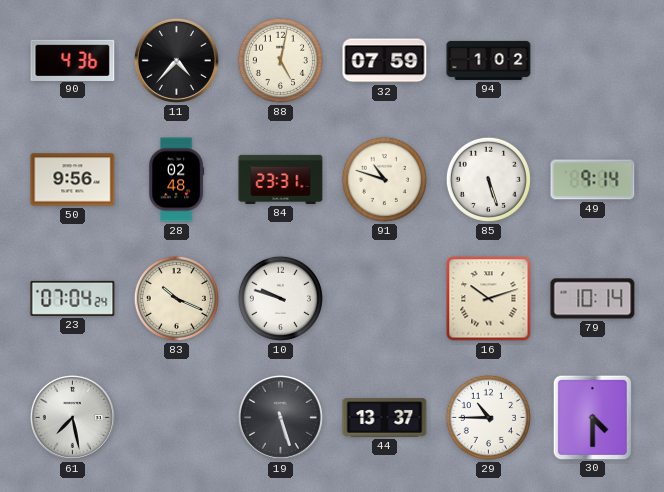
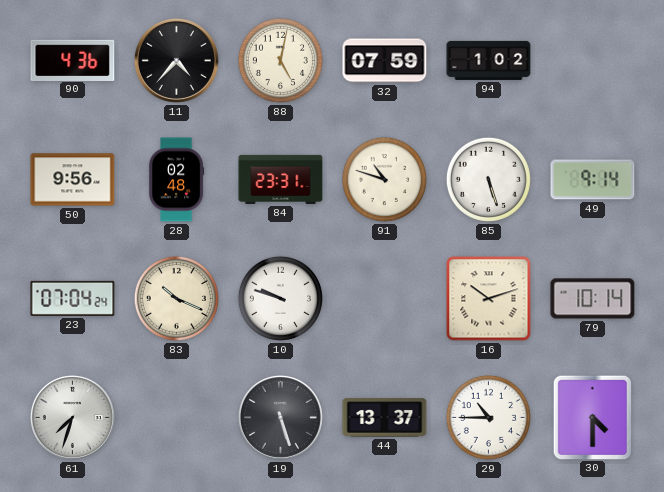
61: 7:28 -> 7:33 (72, 417)
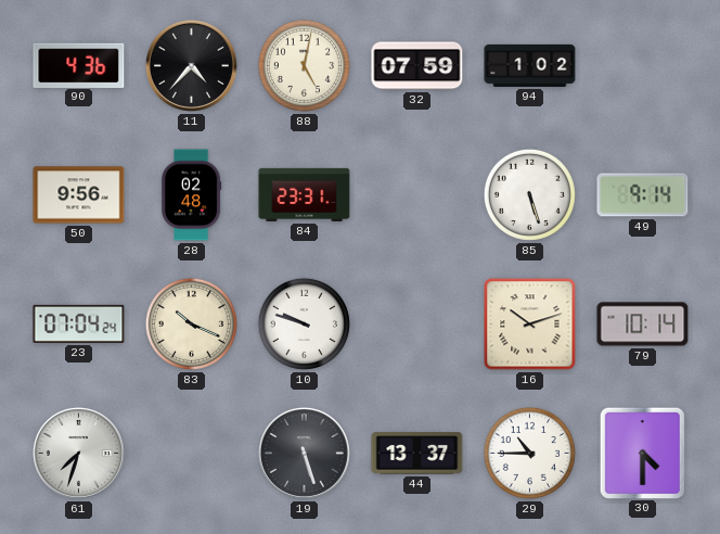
91: 10:48 -> none (384, 179)
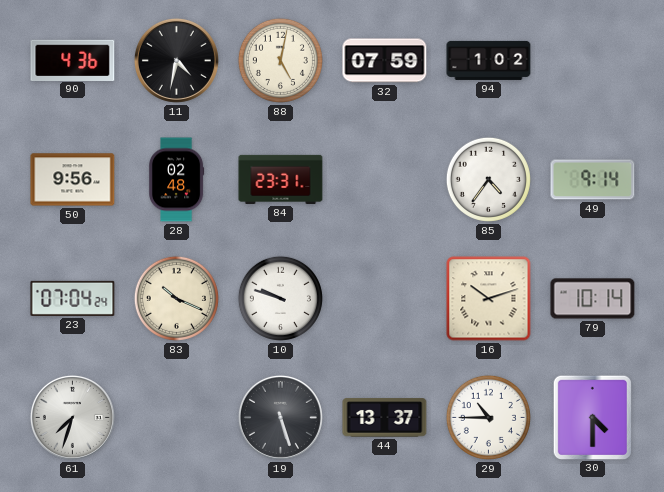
11: 4:37 -> 4:32 (176, 60)
85: 5:27 -> 4:36 (488, 179)
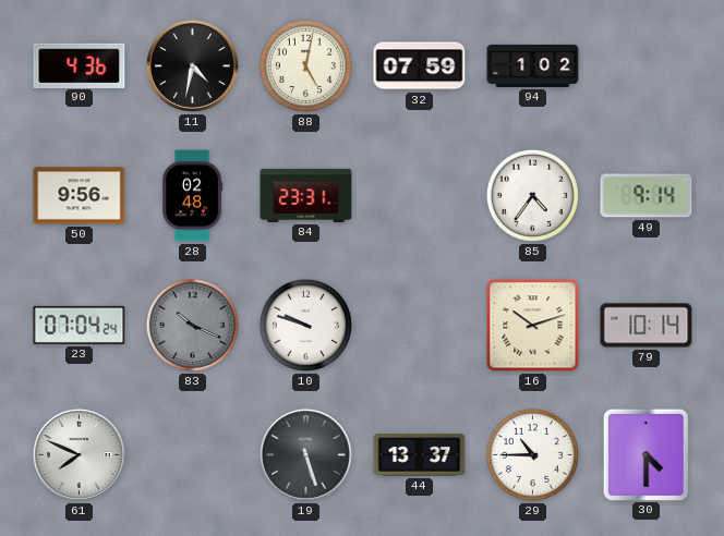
83 dial: cream -> grey (192, 325)
61: 7:33 -> 7:49 (79, 454)
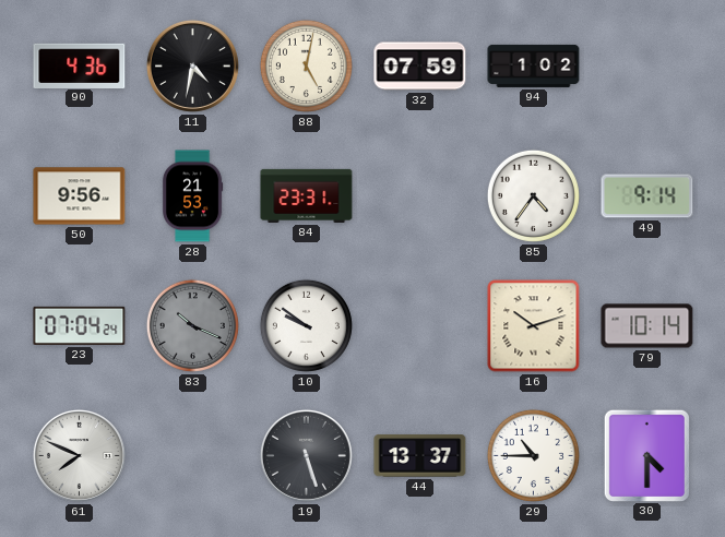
28: 02:48 -> 21:53 (192, 196)
10: 9:48 -> 9:51 (306, 325)
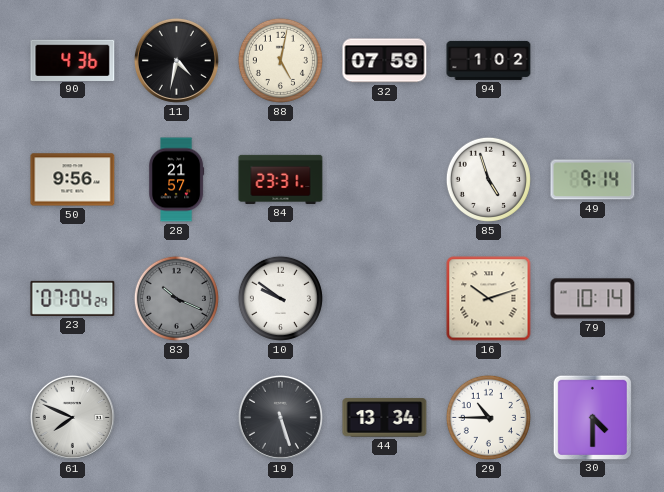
28: 21:53 -> 21:57 (176, 180)
85: 4:36 -> 4:57 (488, 179)
44: 13:37 -> 13:34 (385, 418)
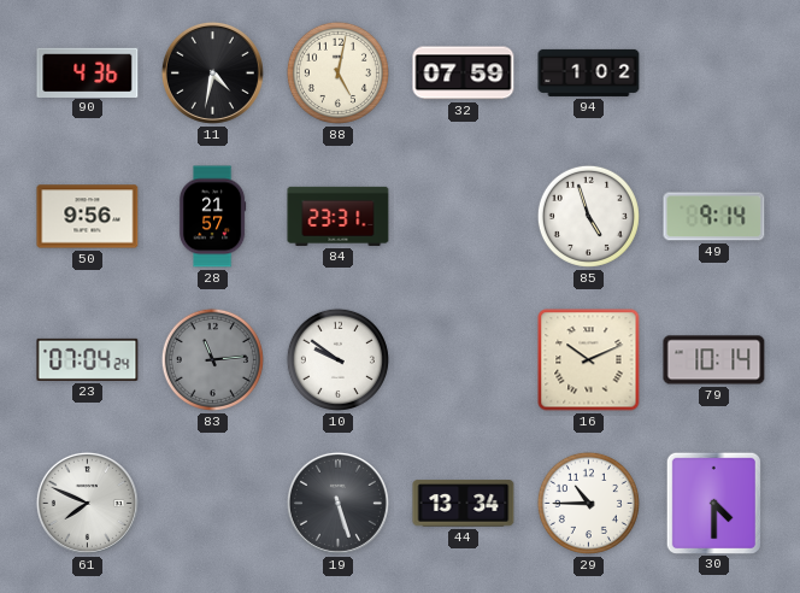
83: 10:19 -> 11:14 (212, 359)
16: 10:12 -> 10:11 (589, 360)
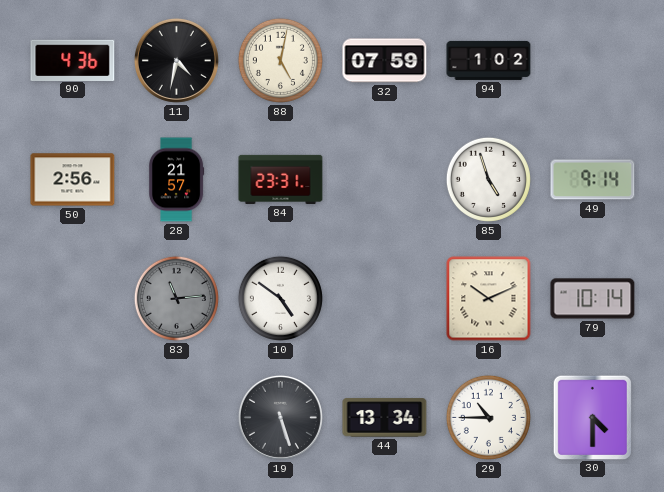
50: 9:56 -> 2:56 (73, 180)
23: 07:04 -> none (88, 359)
10: 9:51 -> 4:51 (280, 298)
61: 7:49 -> none (87, 503)
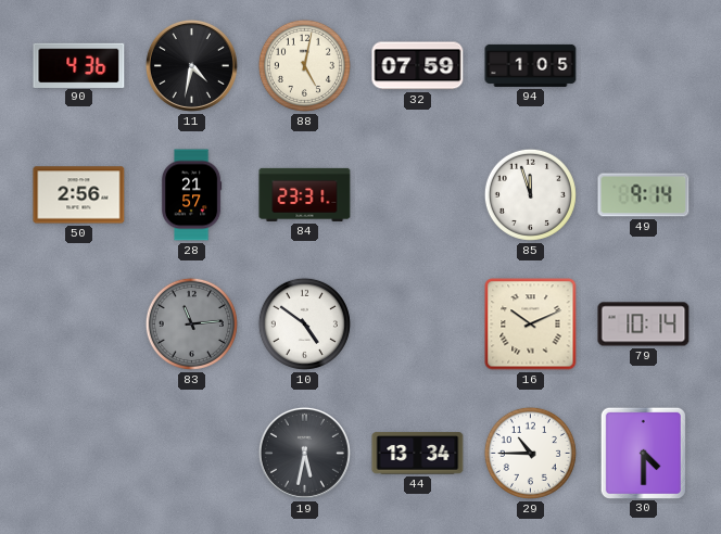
94: 1:02 -> 1:05 (531, 65)
85: 4:57 -> 11:57 (530, 194)
19: 5:27 -> 5:32 (304, 453)
